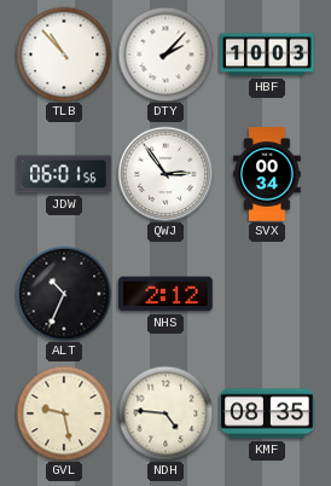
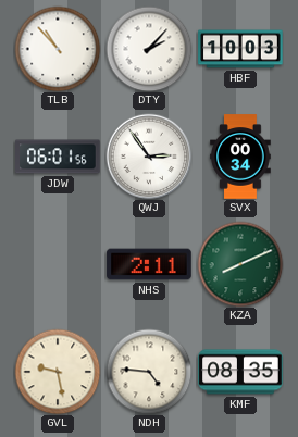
ALT: 10:34 -> none (64, 294)
NHS: 2:12 -> 2:11 (149, 264)
KZA: none -> 8:11 (240, 264)
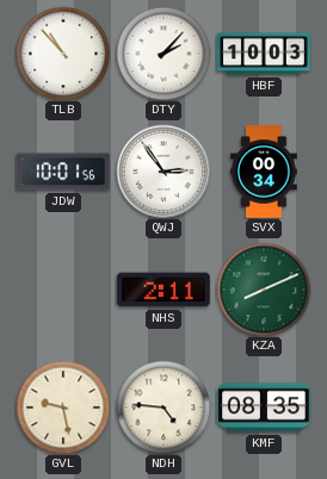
JDW: 06:01 -> 10:01 (63, 172)
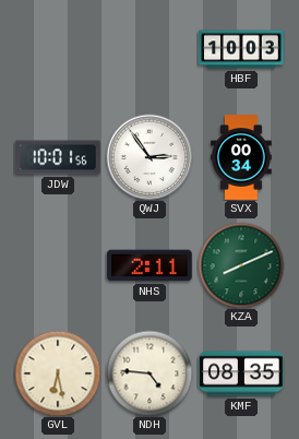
TLB: 10:53 -> none (63, 54)
DTY: 2:07 -> none (163, 54)
GVL: 9:28 -> 6:28 (58, 373)
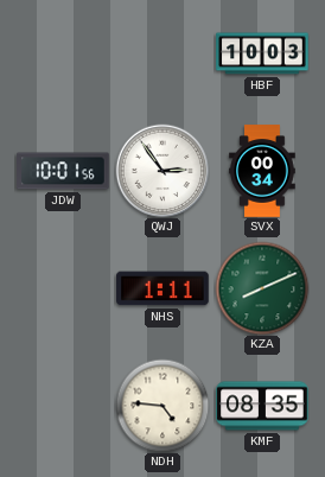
NHS: 2:11 -> 1:11 (162, 288)
GVL: 6:28 -> none (58, 373)
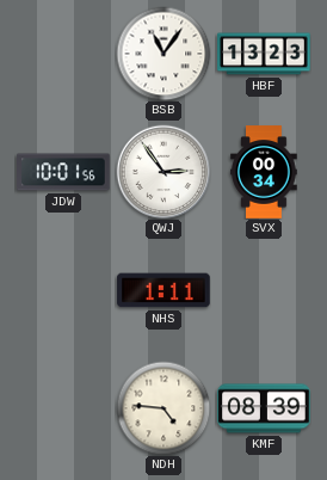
BSB: none -> 11:06 (163, 54)
HBF: 10:03 -> 13:23 (264, 54)
KZA: 8:11 -> none (262, 288)
KMF: 08:35 -> 08:39 (264, 408)
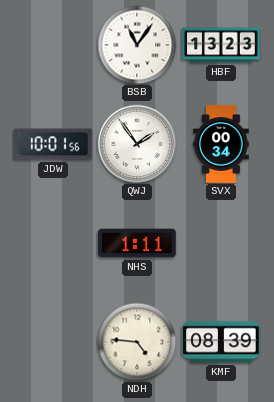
QWJ: 2:54 -> 1:54 (137, 144)
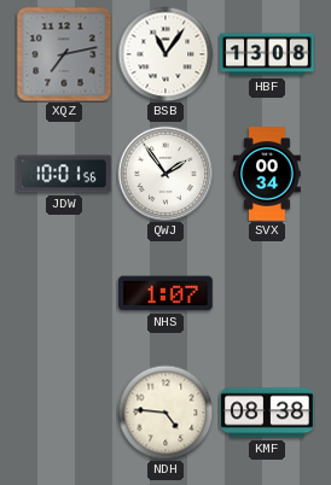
XQZ: none -> 7:13 (64, 54)
HBF: 13:23 -> 13:08 (267, 54)
NHS: 1:11 -> 1:07 (165, 293)
KMF: 08:39 -> 08:38 (267, 413)
